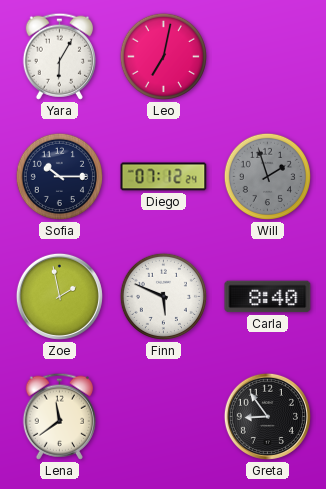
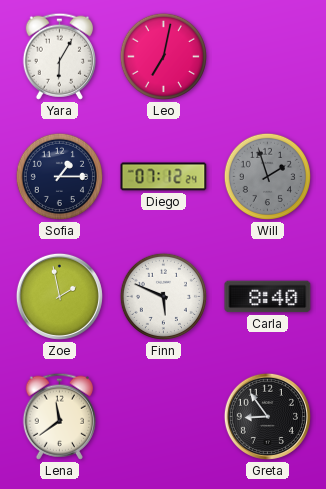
Sofia: 10:15 -> 1:15 (59, 176)
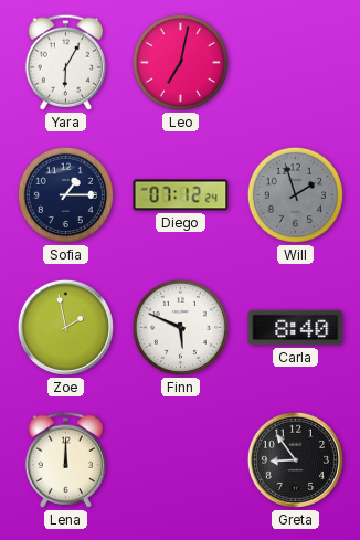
Lena: 11:39 -> 12:00 (65, 459)
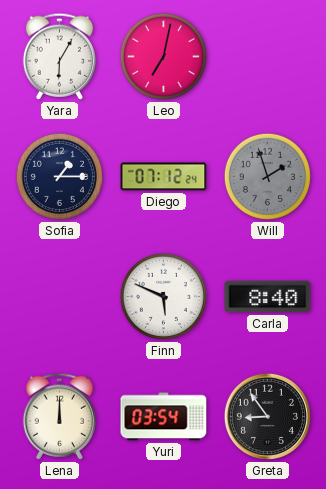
Zoe: 1:58 -> none (65, 327)
Yuri: none -> 03:54 (164, 417)
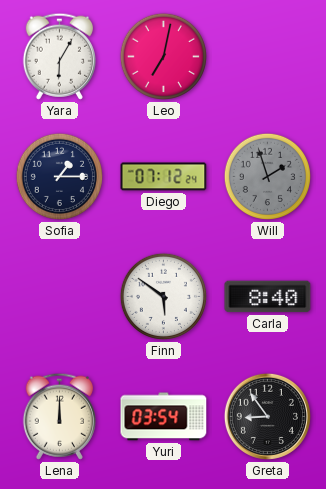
Finn: 5:49 -> 5:51 (163, 296)
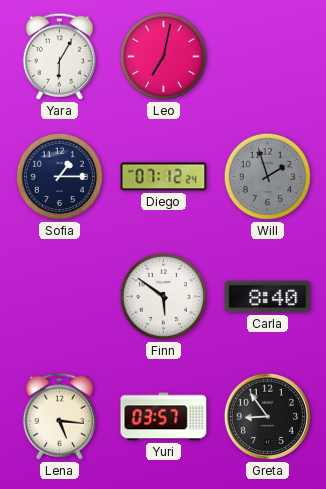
Lena: 12:00 -> 5:16 (59, 416)
Yuri: 03:54 -> 03:57 (164, 417)
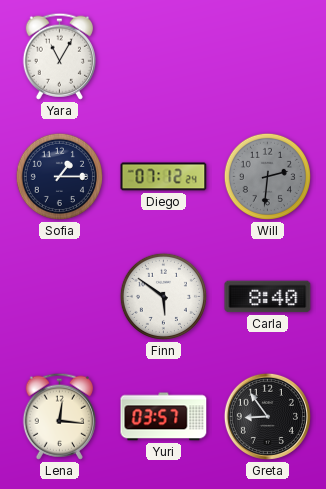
Yara: 6:05 -> 11:05 (59, 56)
Leo: 7:02 -> none (163, 56)
Will: 1:57 -> 2:31 (267, 176)
Lena: 5:16 -> 12:16 (59, 416)
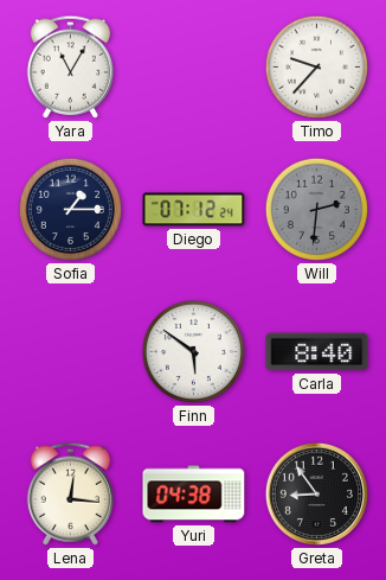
Timo: none -> 9:37 (316, 66)
Yuri: 03:57 -> 04:38 (194, 495)
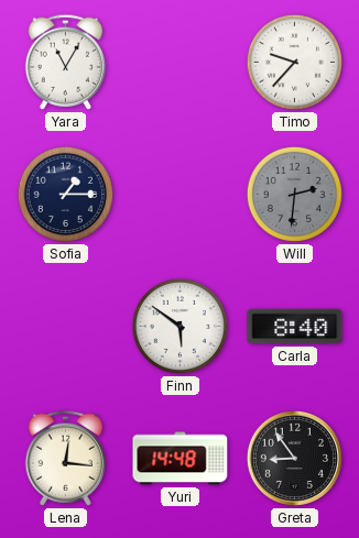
Diego: 07:12 -> none (194, 210)
Yuri: 04:38 -> 14:48 (181, 459)
